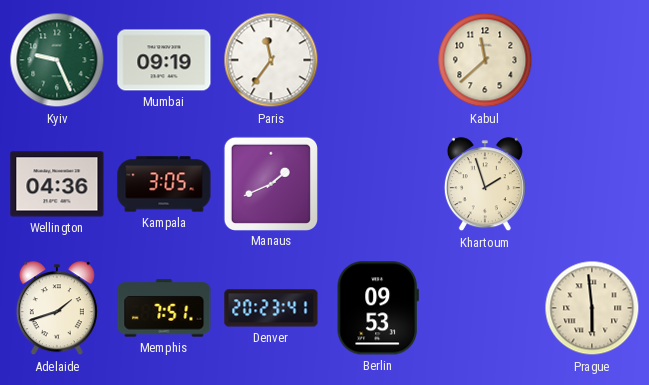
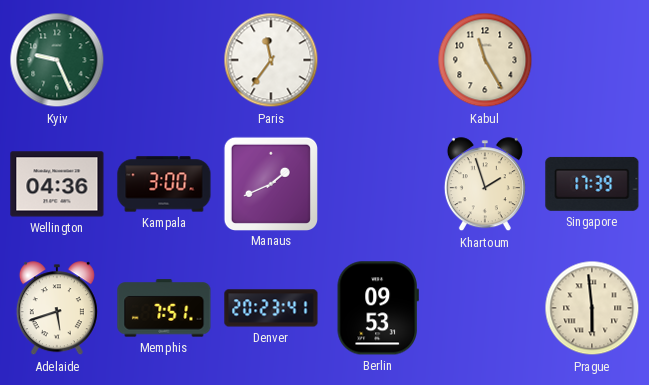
Mumbai: 09:19 -> none (164, 60)
Kabul: 11:38 -> 11:25 (485, 60)
Kampala: 3:05 -> 3:00 (164, 184)
Singapore: none -> 17:39 (592, 184)
Adelaide: 1:42 -> 5:42 (57, 309)
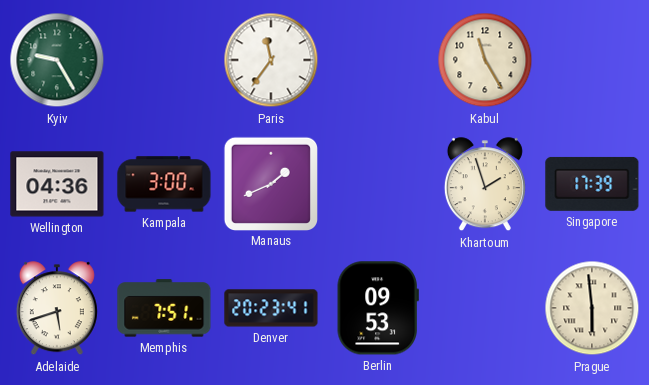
Kyiv: 9:26 -> 9:25 (57, 60)
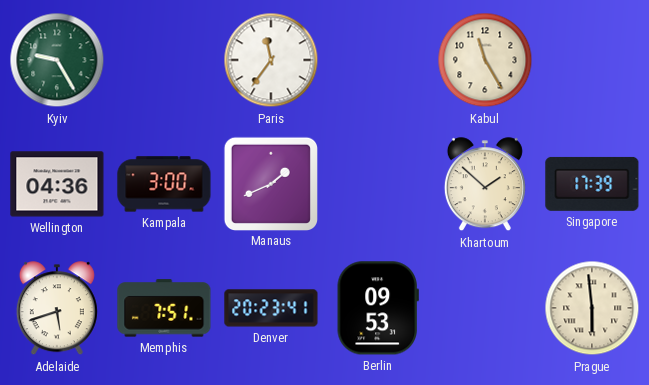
Khartoum: 1:57 -> 1:52 (485, 185)
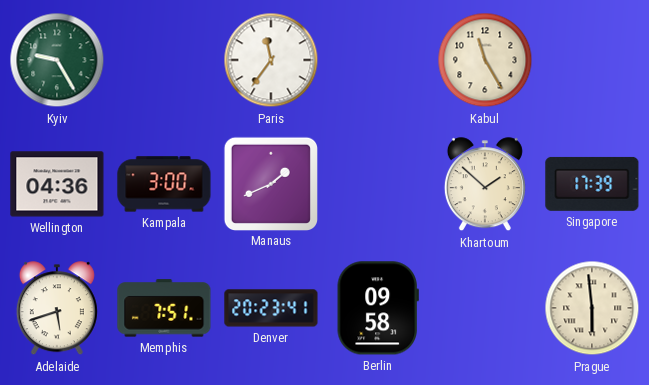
Berlin: 09:53 -> 09:58 (378, 308)
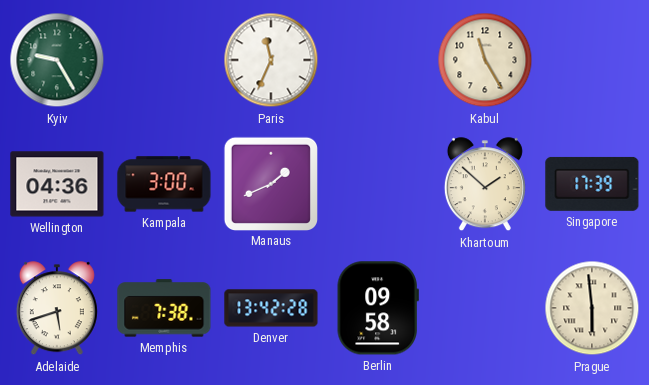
Paris: 11:36 -> 11:34 (271, 60)
Memphis: 7:51 -> 7:38 (164, 308)
Denver: 20:23 -> 13:42 (271, 308)
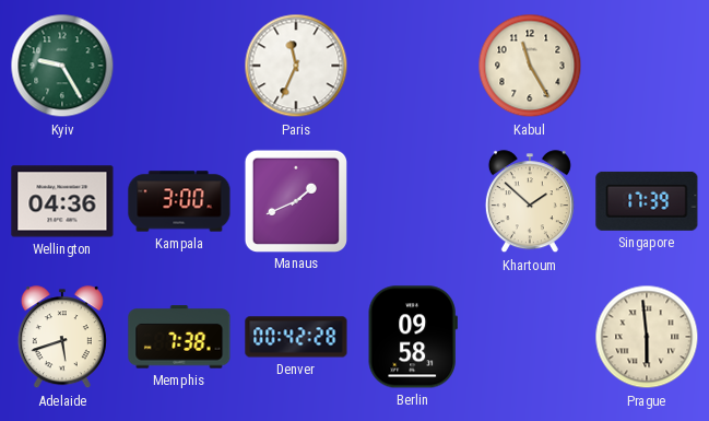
Denver: 13:42 -> 00:42 (296, 337)
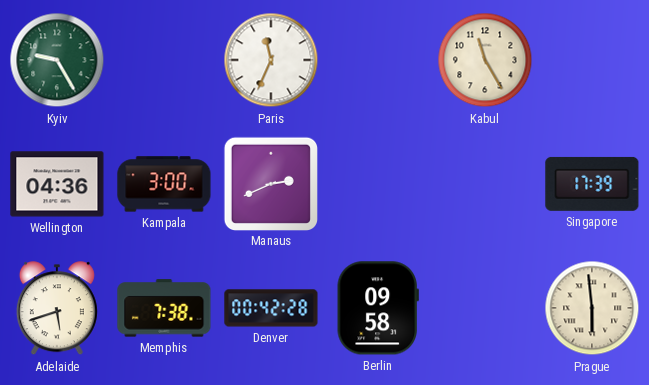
Manaus: 1:41 -> 2:41 (270, 183)
Khartoum: 1:52 -> none (530, 202)
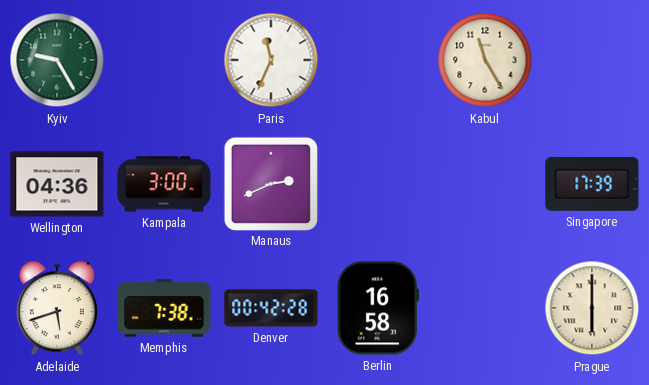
Berlin: 09:58 -> 16:58 (378, 308)
Prague: 5:59 -> 6:00 (592, 308)
